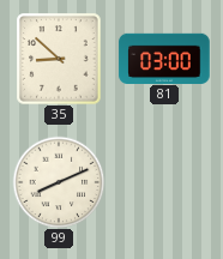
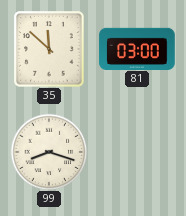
35: 8:52 -> 11:52 (49, 49)
99: 8:11 -> 8:18 (49, 152)
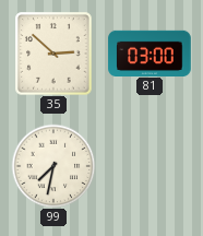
35: 11:52 -> 2:52 (53, 54)
99: 8:18 -> 7:32 (53, 166)
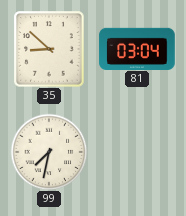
35: 2:52 -> 8:52 (49, 49)
81: 03:00 -> 03:04 (137, 48)
